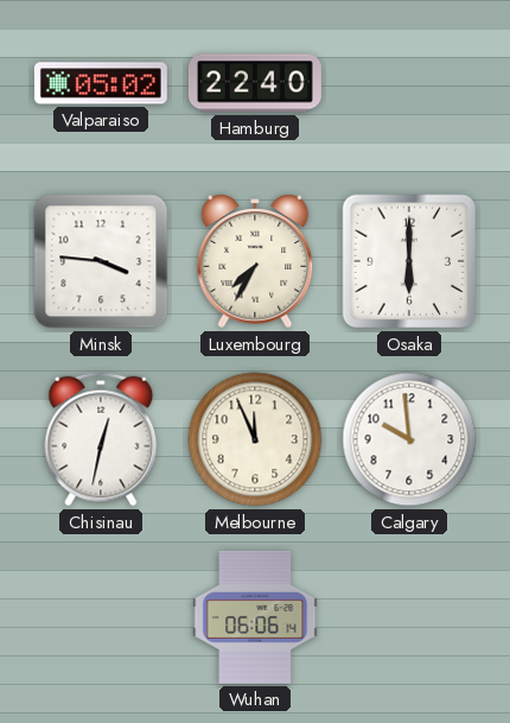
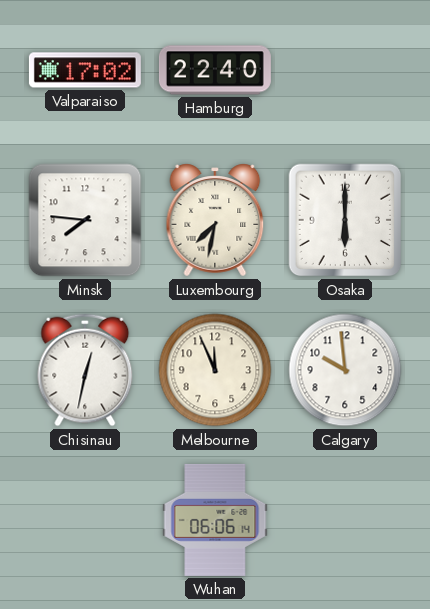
Valparaiso: 05:02 -> 17:02 (85, 70)
Minsk: 3:46 -> 7:46 (85, 220)
Luxembourg: 7:35 -> 7:32 (215, 220)
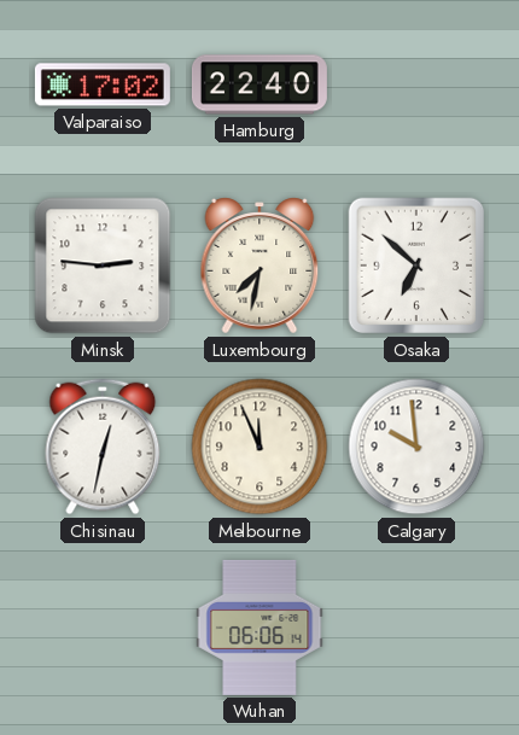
Minsk: 7:46 -> 2:46 (103, 266)
Osaka: 6:00 -> 6:52 (416, 266)
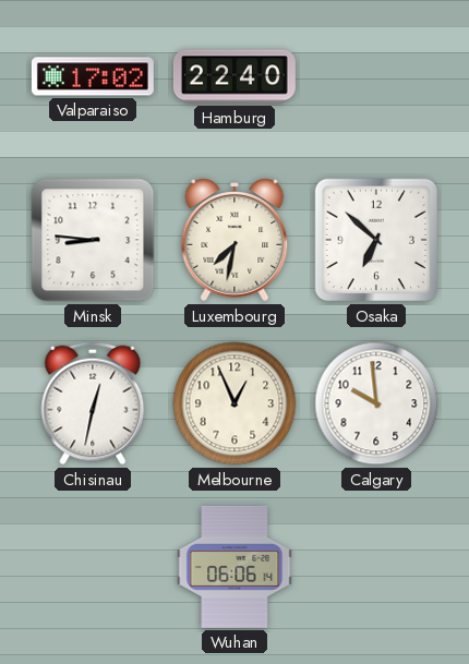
Minsk: 2:46 -> 8:46 (93, 240)
Melbourne: 11:56 -> 12:56 (234, 403)
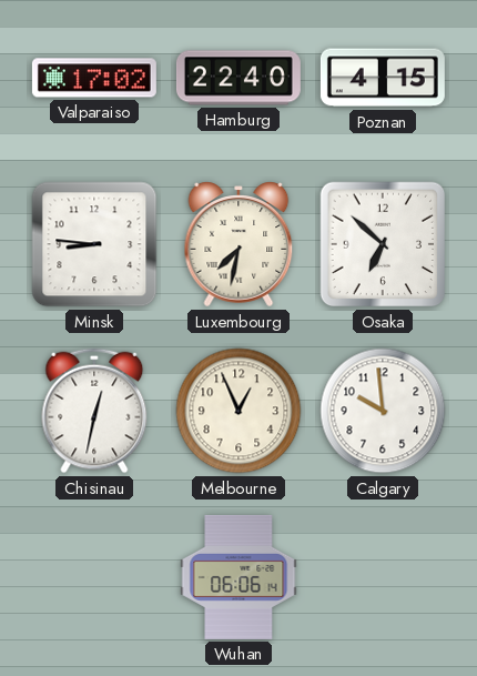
Poznan: none -> 4:15 (383, 78)
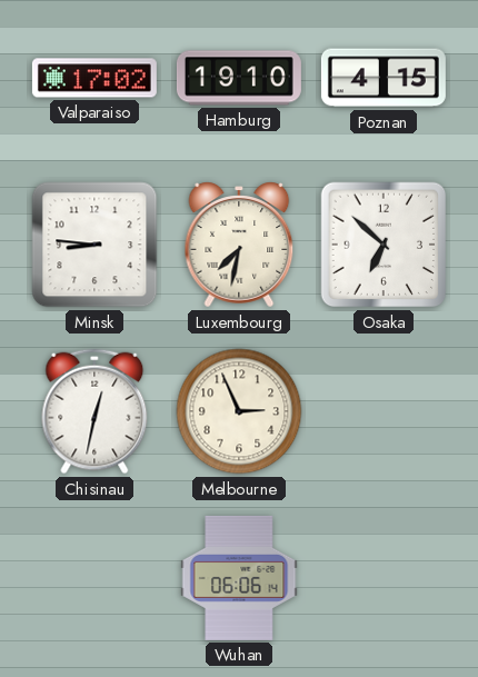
Hamburg: 22:40 -> 19:10 (239, 78)
Melbourne: 12:56 -> 2:56 (239, 411)
Calgary: 9:59 -> none (383, 411)
